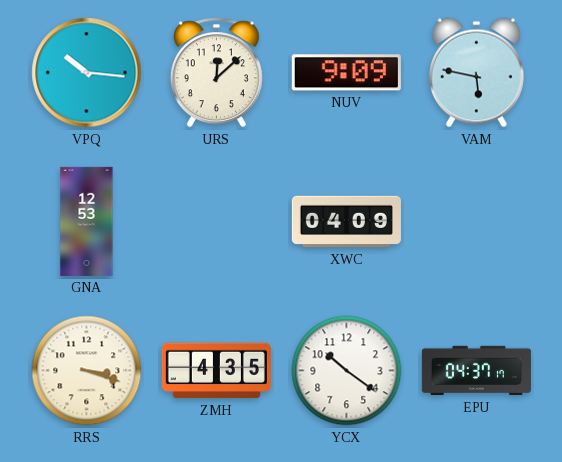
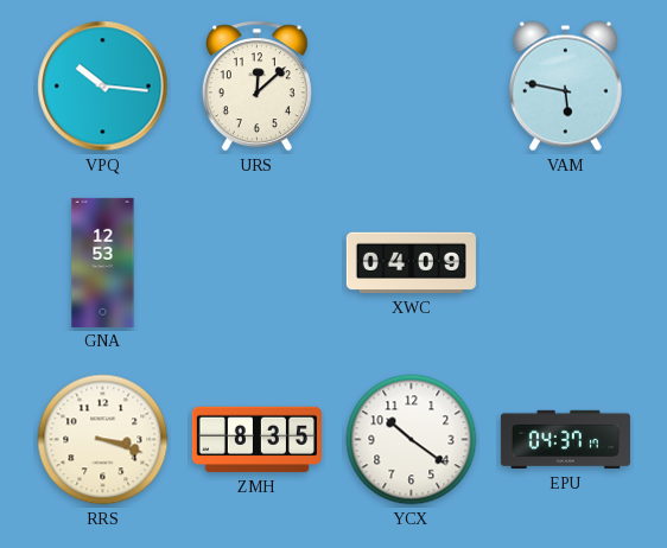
NUV: 9:09 -> none (346, 73)
ZMH: 4:35 -> 8:35 (256, 440)
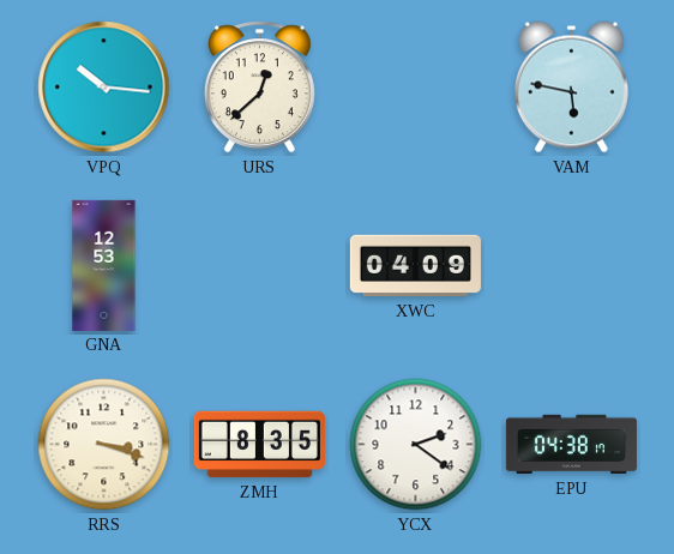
URS: 12:08 -> 12:38 (259, 88)
YCX: 10:21 -> 2:21 (416, 445)
EPU: 04:37 -> 04:38 (571, 445)
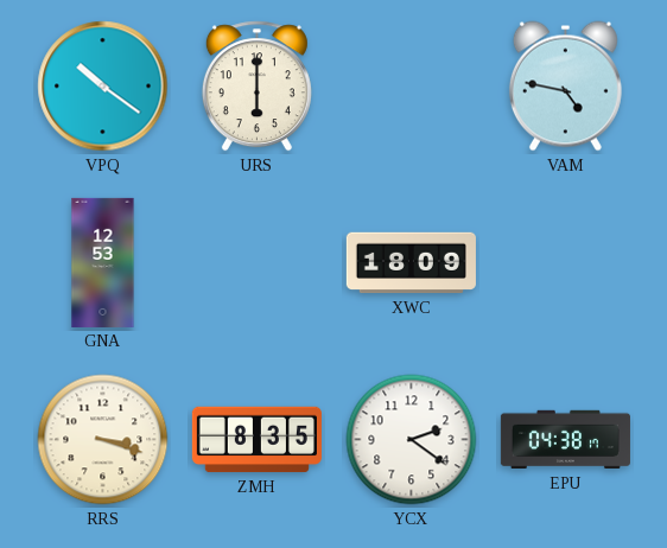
VPQ: 10:16 -> 10:21 (103, 87)
URS: 12:38 -> 6:00 (256, 87)
VAM: 5:47 -> 4:47 (565, 87)
XWC: 04:09 -> 18:09 (411, 263)
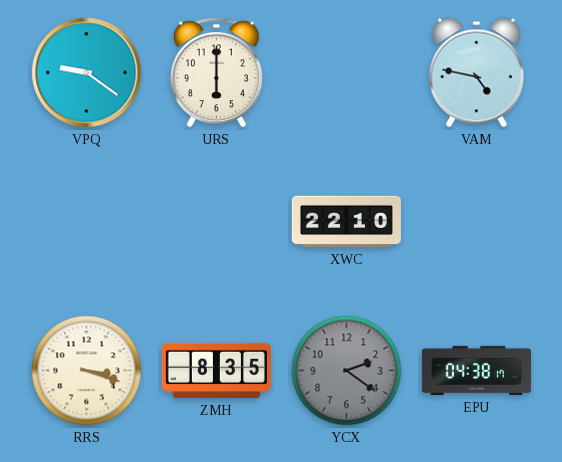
VPQ: 10:21 -> 9:21 (87, 73)
GNA: 12:53 -> none (103, 262)
XWC: 18:09 -> 22:10 (346, 222)
YCX dial: white -> grey (347, 371)
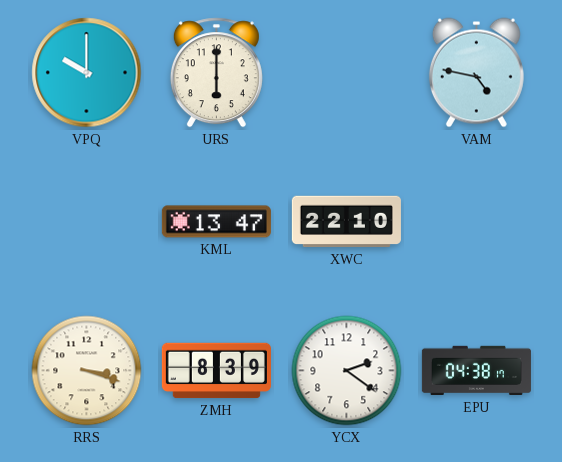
VPQ: 9:21 -> 10:00 (87, 73)
KML: none -> 13:47 (216, 222)
ZMH: 8:35 -> 8:39 (216, 371)
YCX dial: grey -> white (347, 371)
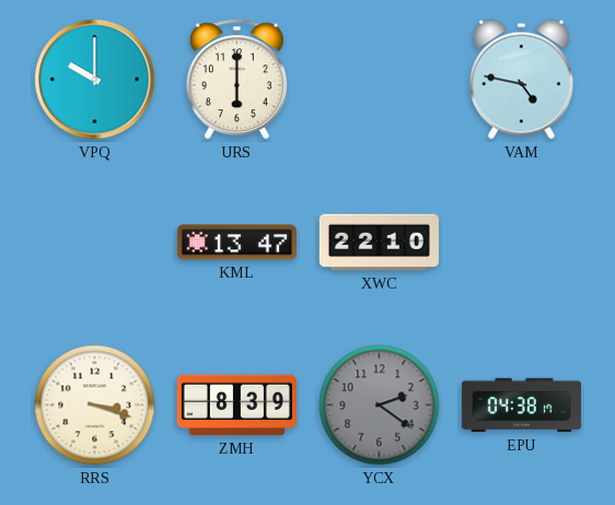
YCX dial: white -> grey (380, 406)
